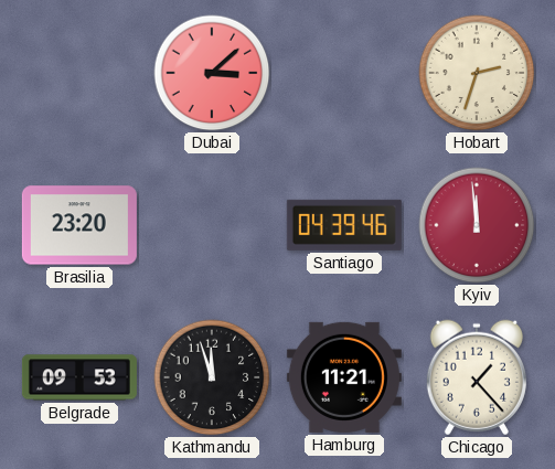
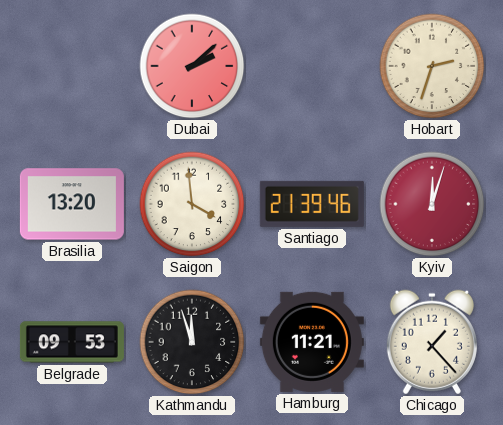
Dubai: 3:08 -> 2:08 (192, 66)
Brasilia: 23:20 -> 13:20 (72, 204)
Saigon: none -> 3:59 (192, 204)
Santiago: 04:39 -> 21:39 (312, 204)
Kyiv: 11:59 -> 12:03 (432, 204)
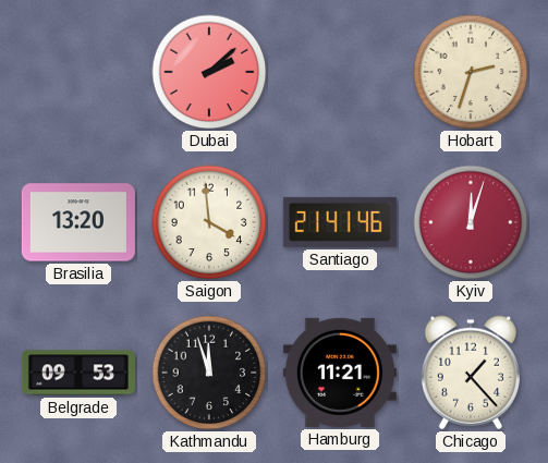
Santiago: 21:39 -> 21:41 (340, 222)
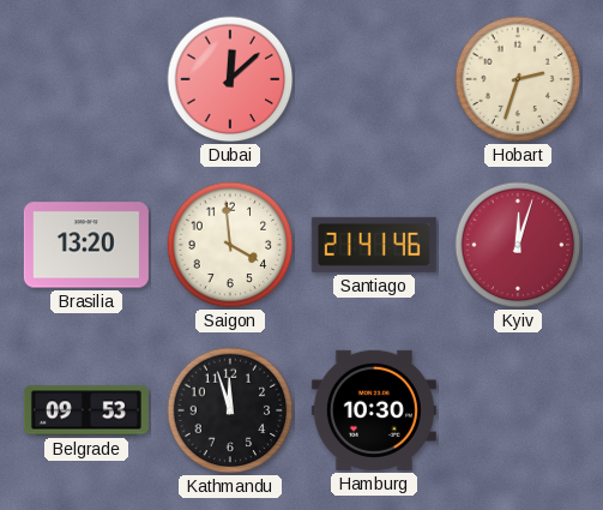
Dubai: 2:08 -> 12:08 (230, 79)
Hamburg: 11:21 -> 10:30 (374, 410)
Chicago: 1:23 -> none (471, 373)
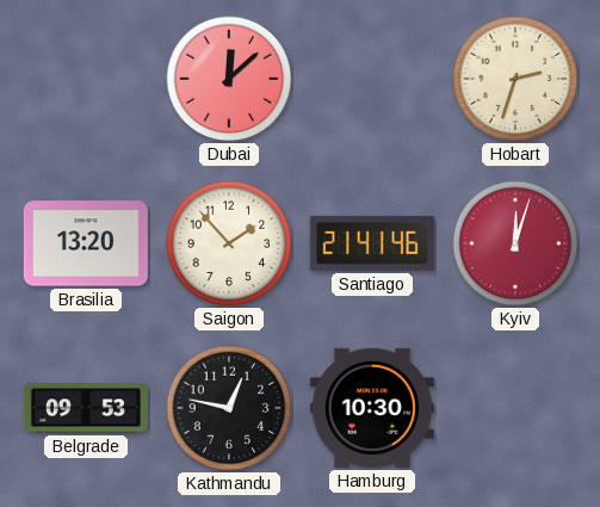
Saigon: 3:59 -> 1:53 (229, 243)
Kathmandu: 11:57 -> 12:47 (229, 408)
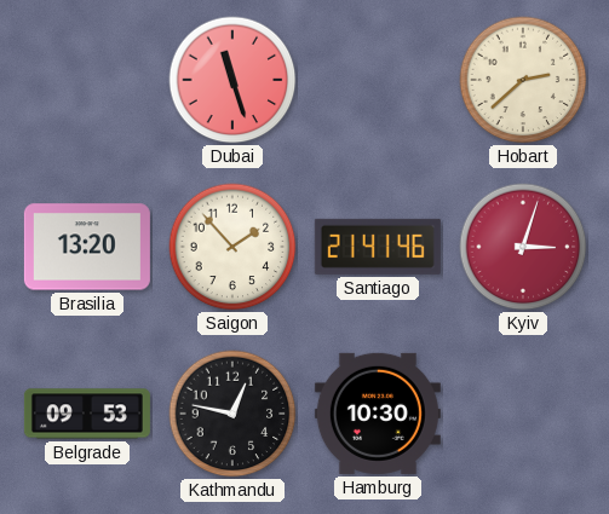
Dubai: 12:08 -> 11:27 (232, 80)
Hobart: 2:33 -> 2:38 (523, 80)
Kyiv: 12:03 -> 3:03 (523, 247)
